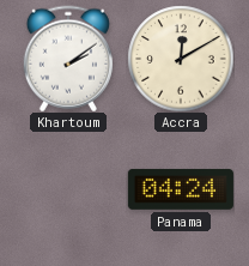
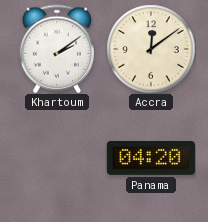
Accra: 12:10 -> 12:09 (151, 49)
Panama: 04:24 -> 04:20 (151, 158)
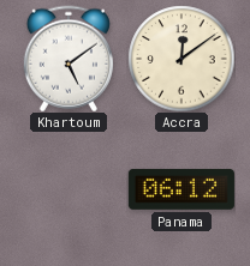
Khartoum: 2:09 -> 5:09 (69, 59)
Panama: 04:20 -> 06:12 (181, 189)
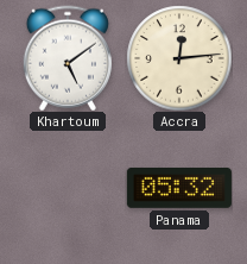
Accra: 12:09 -> 12:14 (179, 58)
Panama: 06:12 -> 05:32 (179, 188)
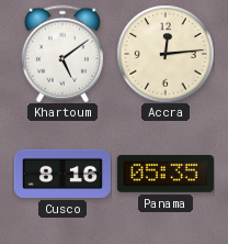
Cusco: none -> 8:16 (62, 174)
Panama: 05:32 -> 05:35 (166, 174)
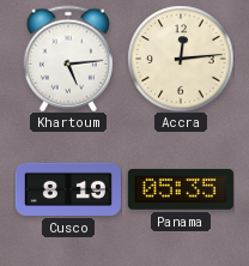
Khartoum: 5:09 -> 5:14 (68, 59)
Cusco: 8:16 -> 8:19 (68, 189)
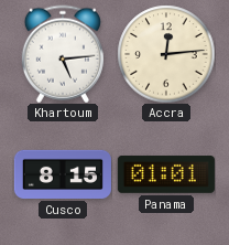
Cusco: 8:19 -> 8:15 (63, 174)
Panama: 05:35 -> 01:01 (166, 174)
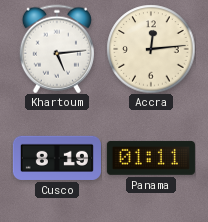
Cusco: 8:15 -> 8:19 (57, 158)
Panama: 01:01 -> 01:11 (151, 158)
